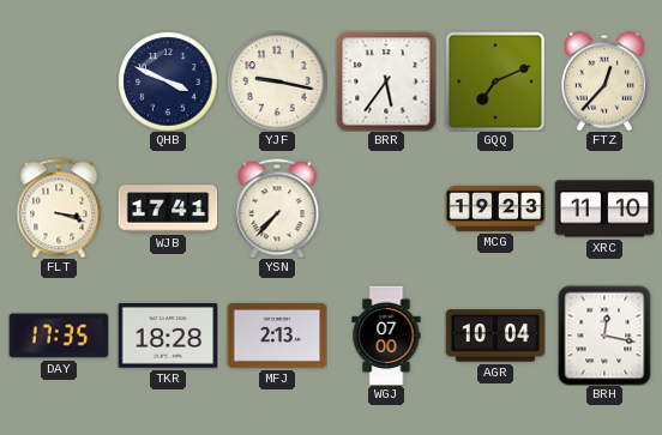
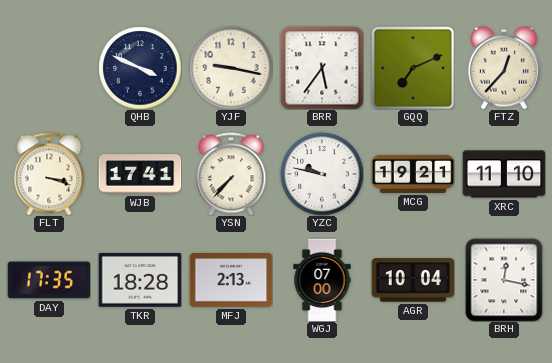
YZC: none -> 9:47 (322, 174)
MCG: 19:23 -> 19:21 (413, 174)
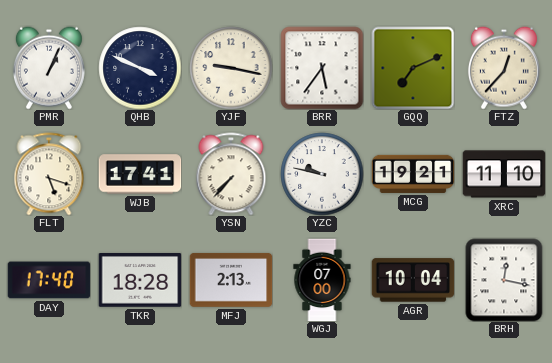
PMR: none -> 1:04 (49, 68)
FLT: 3:18 -> 5:18 (49, 174)
DAY: 17:35 -> 17:40 (49, 280)
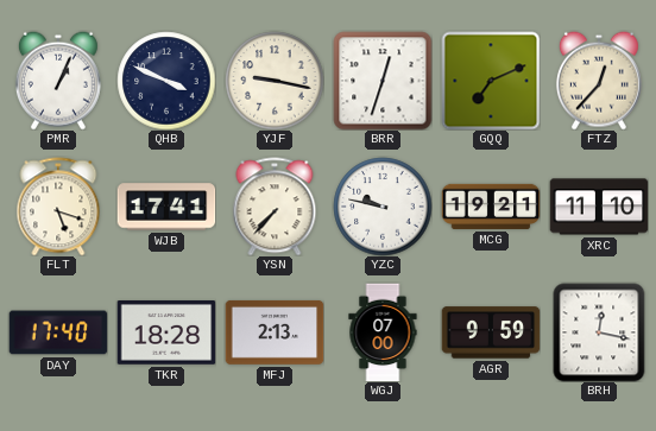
BRR: 5:36 -> 12:33 (383, 81)
AGR: 10:04 -> 9:59 (491, 332)
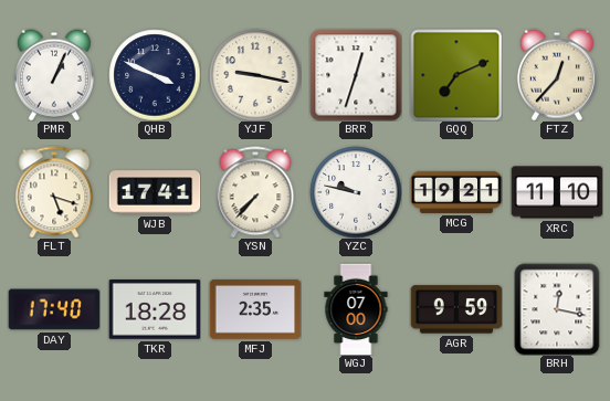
MFJ: 2:13 -> 2:35 (255, 309)
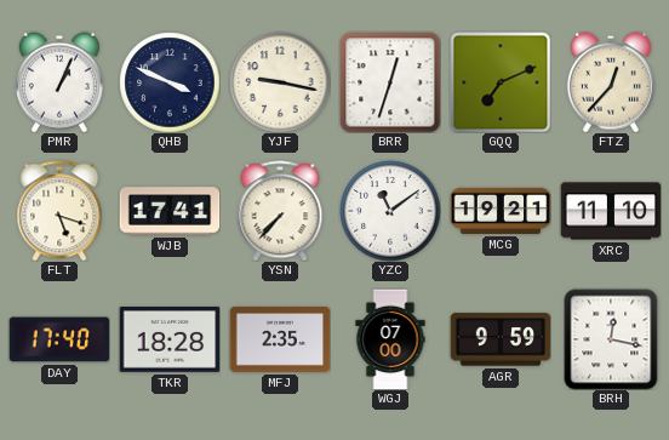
YZC: 9:47 -> 11:09 (390, 211)
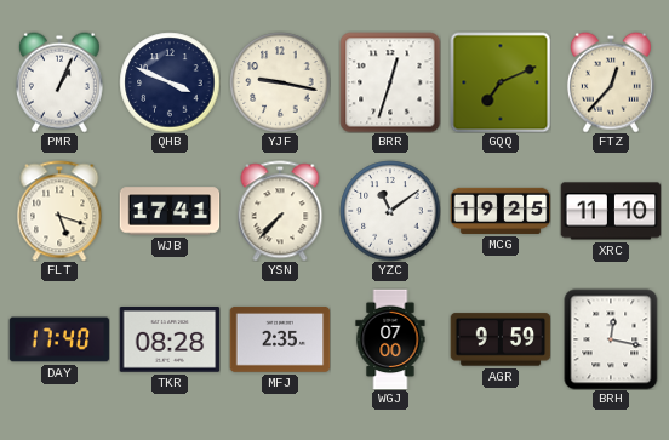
MCG: 19:21 -> 19:25 (501, 211)
TKR: 18:28 -> 08:28 (170, 341)
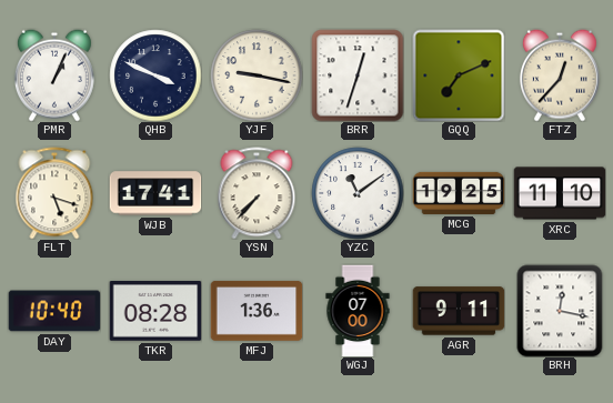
DAY: 17:40 -> 10:40 (54, 311)
MFJ: 2:35 -> 1:36 (257, 311)
AGR: 9:59 -> 9:11 (459, 311)
